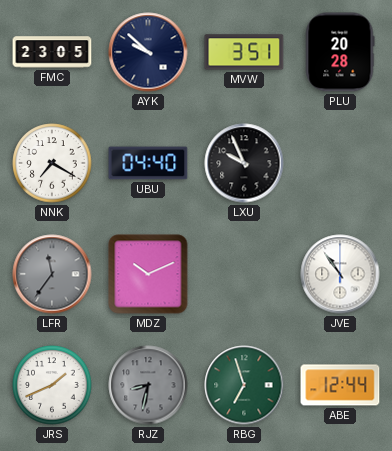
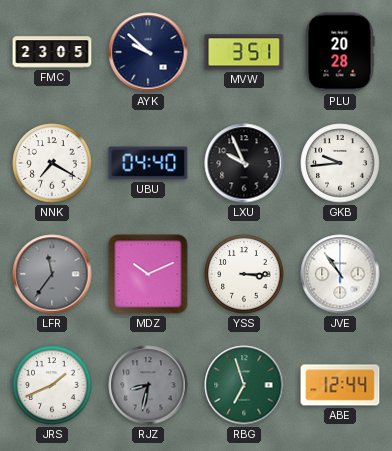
GKB: none -> 9:44 (340, 163)
YSS: none -> 3:15 (244, 274)
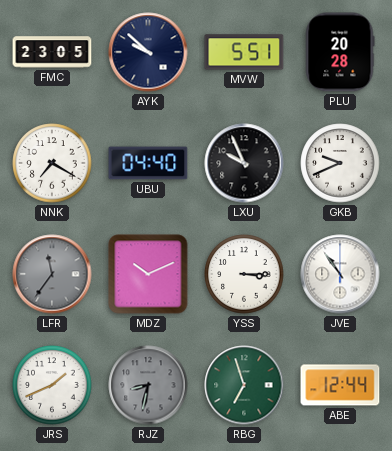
MVW: 3:51 -> 5:51 (244, 52)
GKB: 9:44 -> 9:41 (340, 163)
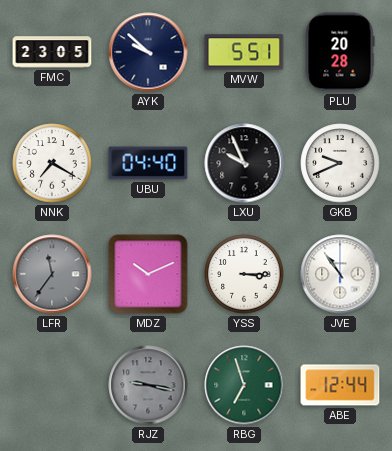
JRS: 1:41 -> none (52, 385)
RJZ: 8:32 -> 9:17 (148, 385)
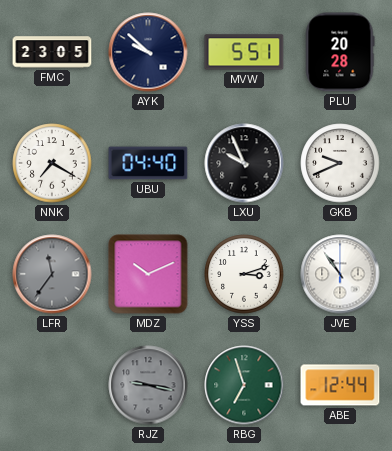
YSS: 3:15 -> 3:12 (244, 274)
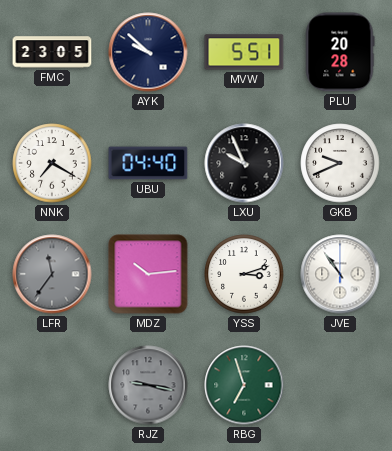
MDZ: 10:11 -> 10:14 (148, 274)
ABE: 12:44 -> none (340, 385)
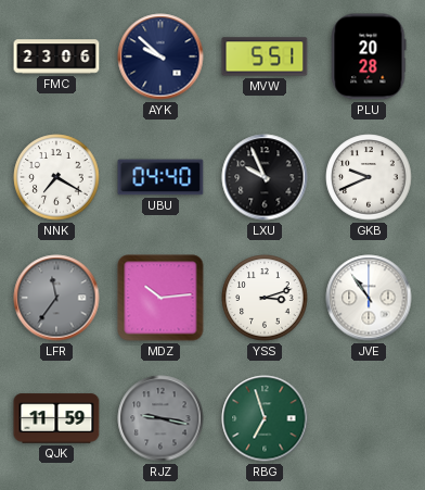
FMC: 23:05 -> 23:06 (56, 56)
QJK: none -> 11:59 (56, 418)
